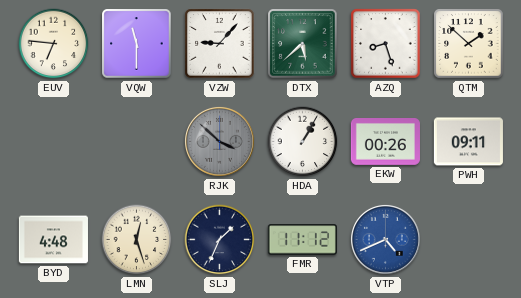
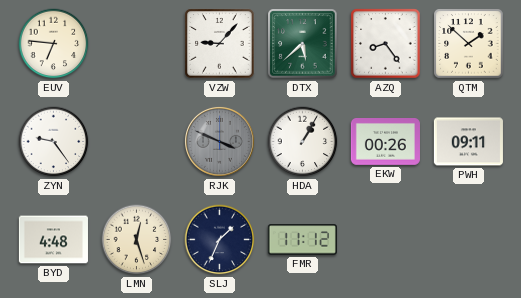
VQW: 11:30 -> none (137, 44)
AZQ: 8:27 -> 8:24 (386, 44)
ZYN: none -> 9:24 (54, 142)
RJK: 3:52 -> 3:49 (219, 141)
VTP: 4:41 -> none (385, 239)
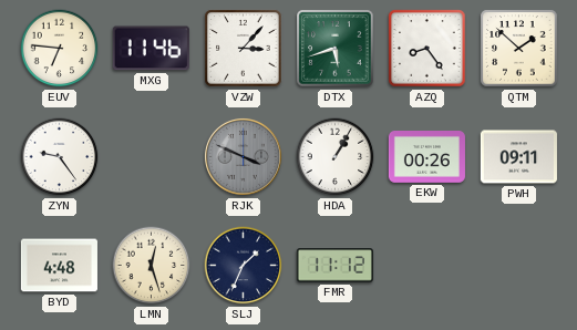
MXG: none -> 11:46 (151, 49)
VZW: 9:07 -> 3:07 (244, 49)
DTX: 5:38 -> 5:42 (336, 49)
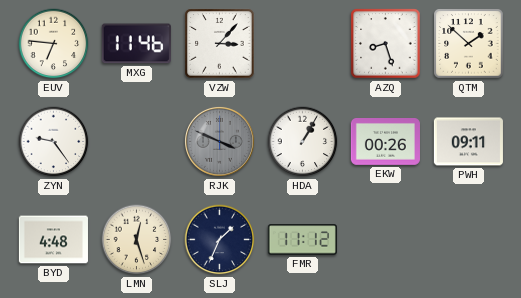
DTX: 5:42 -> none (336, 49)
AZQ: 8:24 -> 8:27 (386, 44)
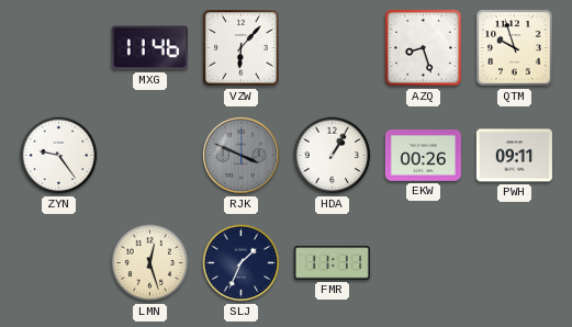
EUV: 6:46 -> none (54, 44)
VZW: 3:07 -> 6:07 (242, 48)
QTM: 1:52 -> 9:57 (515, 48)
BYD: 4:48 -> none (53, 240)
FMR: 11:12 -> 11:11 (332, 263)
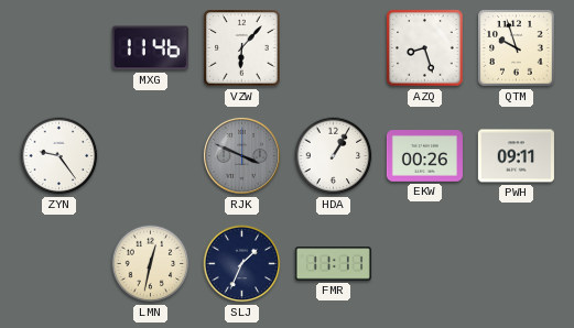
LMN: 12:27 -> 12:32 (151, 264)
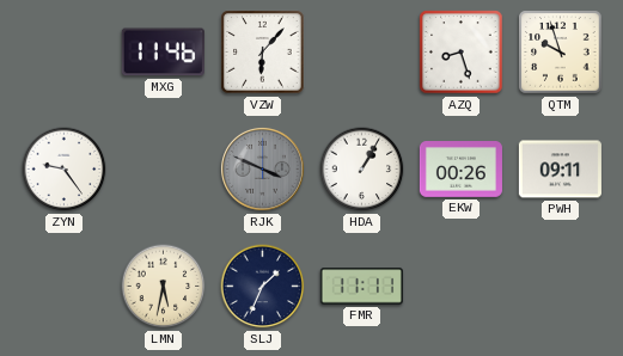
LMN: 12:32 -> 5:32 (164, 287)
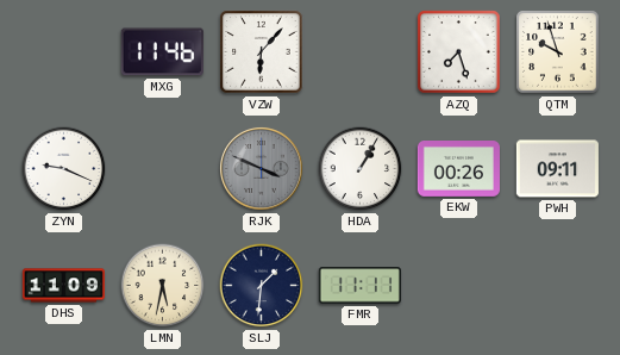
AZQ: 8:27 -> 7:27 (459, 52)
ZYN: 9:24 -> 9:19 (64, 169)
DHS: none -> 11:09 (63, 286)
SLJ: 1:34 -> 1:31 (262, 286)
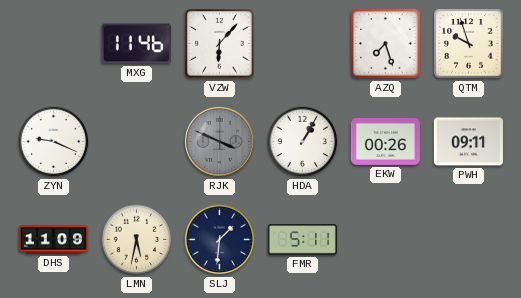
FMR: 11:11 -> 5:11 (302, 240)
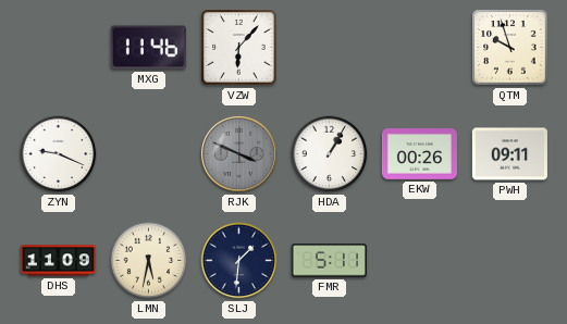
AZQ: 7:27 -> none (386, 44)
